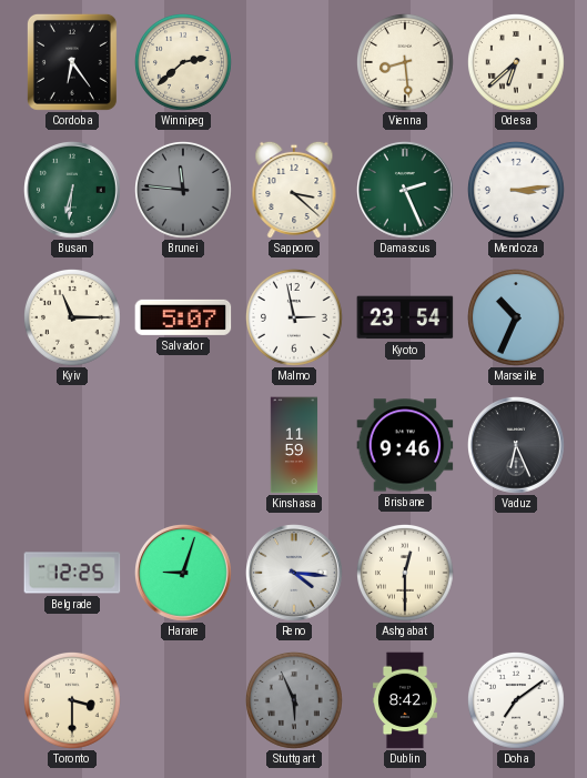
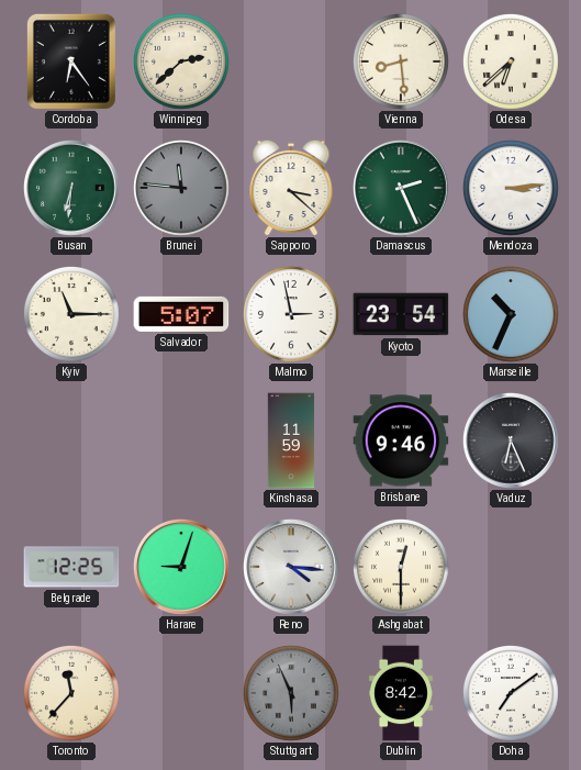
Toronto: 3:30 -> 11:37 (72, 694)
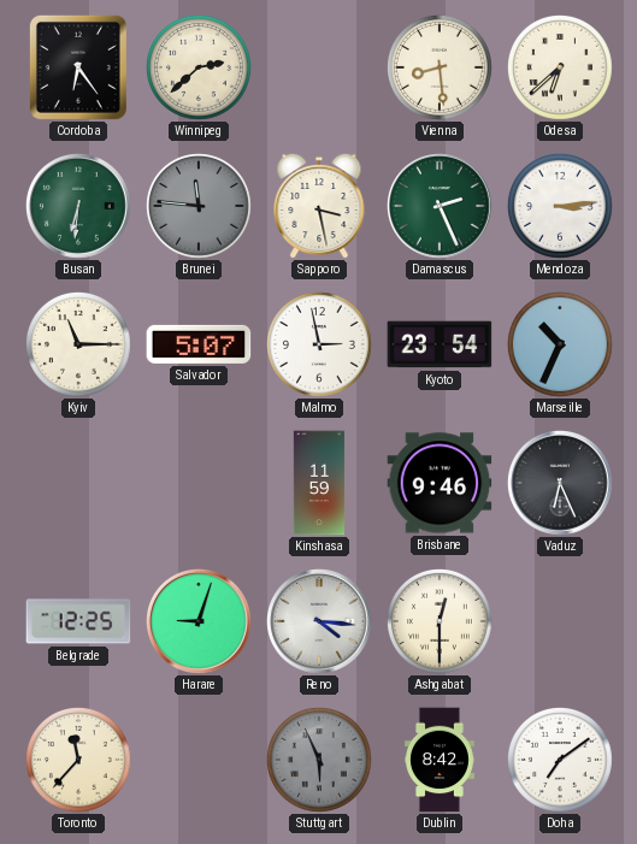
Sapporo: 3:22 -> 3:28 (319, 206)
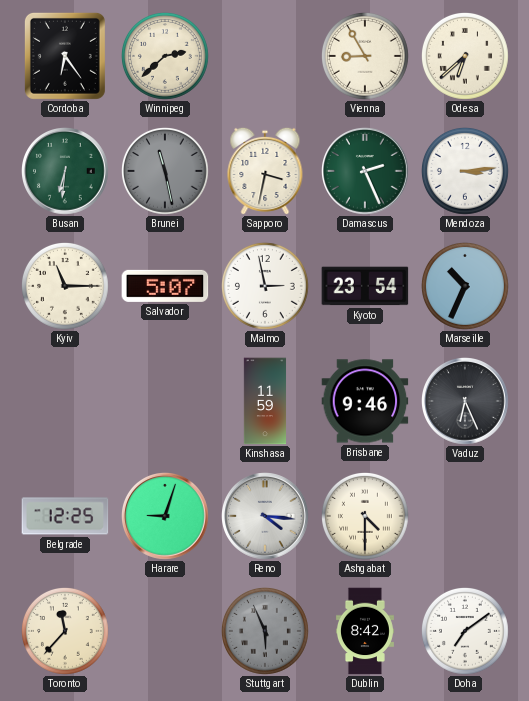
Vienna: 8:29 -> 8:55 (366, 57)
Brunei: 11:46 -> 11:28 (166, 172)
Sapporo: 3:28 -> 3:32 (265, 171)
Ashgabat: 12:30 -> 4:30 (366, 517)
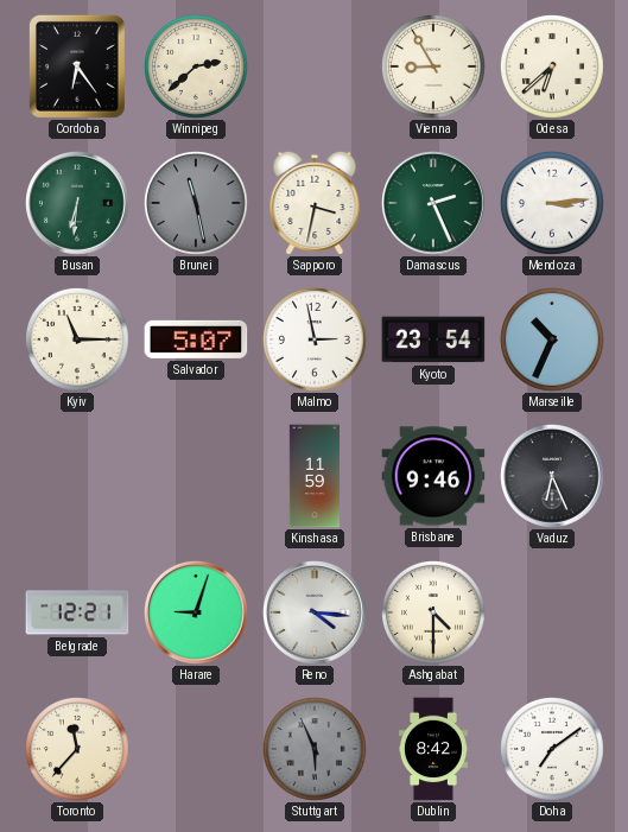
Belgrade: 12:25 -> 12:21 (77, 612)
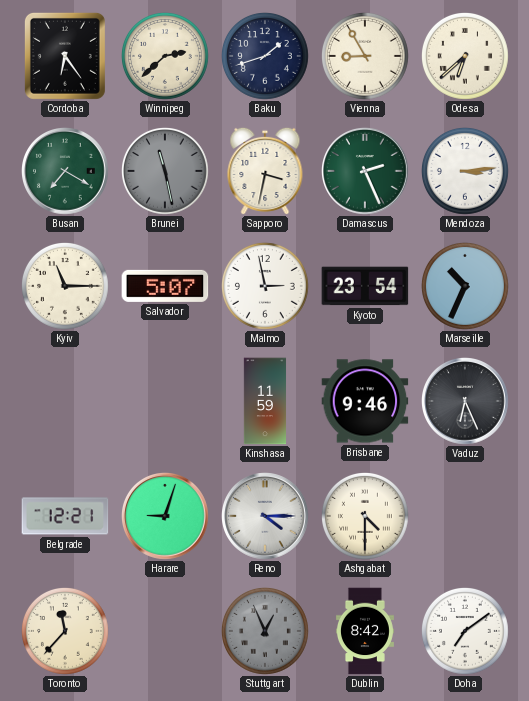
Baku: none -> 1:42 (266, 57)
Busan: 6:31 -> 7:20 (66, 172)
Reno: 4:16 -> 4:15 (266, 517)
Stuttgart: 5:56 -> 12:56 (266, 632)
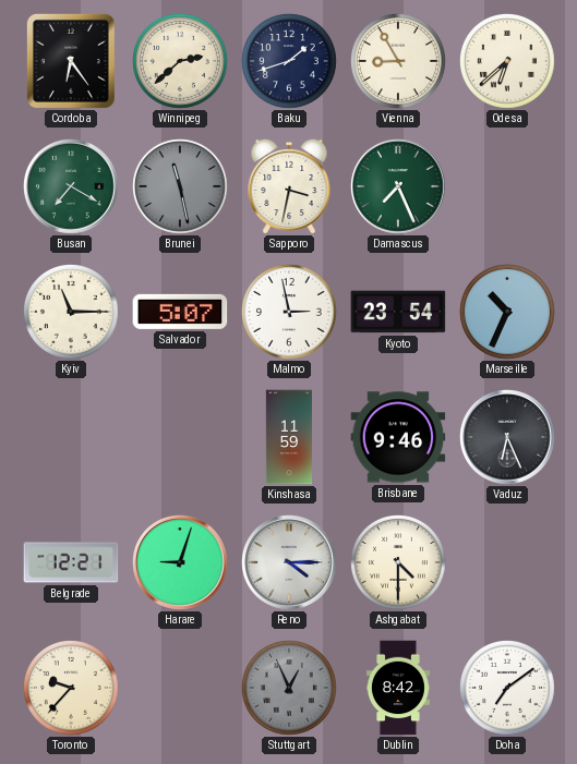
Damascus: 2:26 -> 7:26 (399, 187)
Mendoza: 3:14 -> none (466, 172)
Toronto: 11:37 -> 9:37 (72, 689)
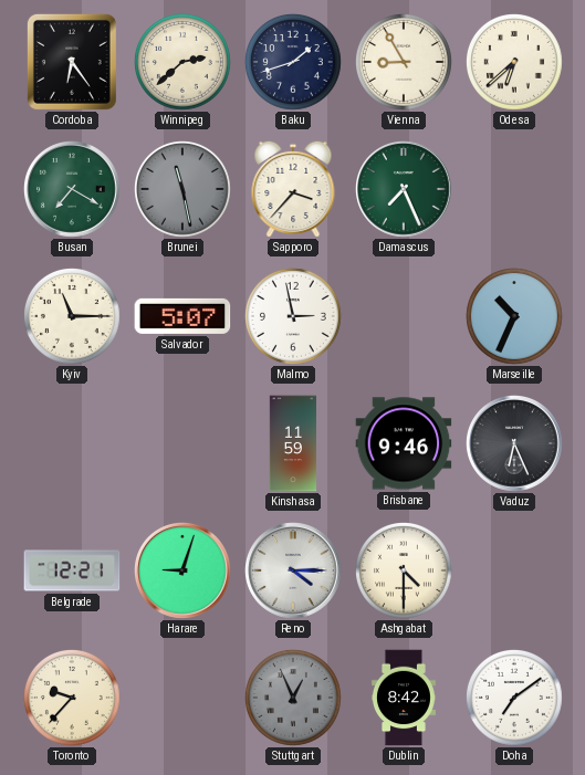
Sapporo: 3:32 -> 3:37 (293, 189)
Kyoto: 23:54 -> none (398, 312)
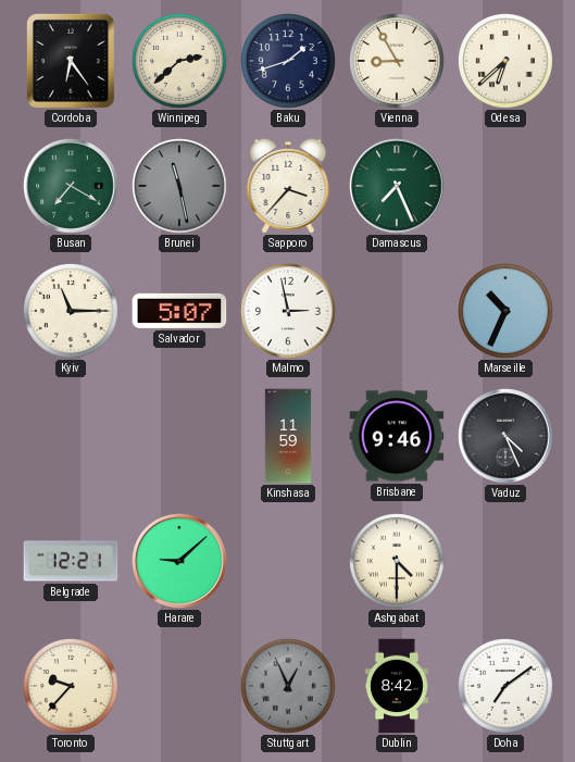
Vaduz: 6:26 -> 4:26 (507, 437)
Harare: 9:03 -> 9:08 (180, 562)
Reno: 4:15 -> none (294, 572)
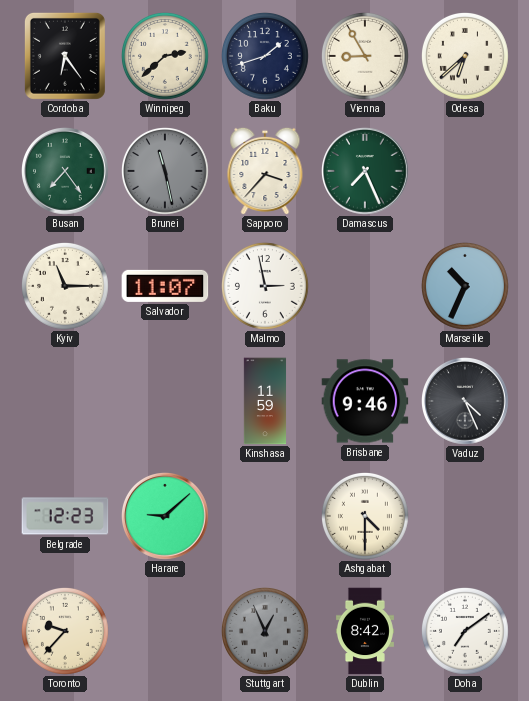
Busan: 7:20 -> 7:24 (66, 172)
Salvador: 5:07 -> 11:07 (165, 286)
Belgrade: 12:21 -> 12:23 (65, 516)
